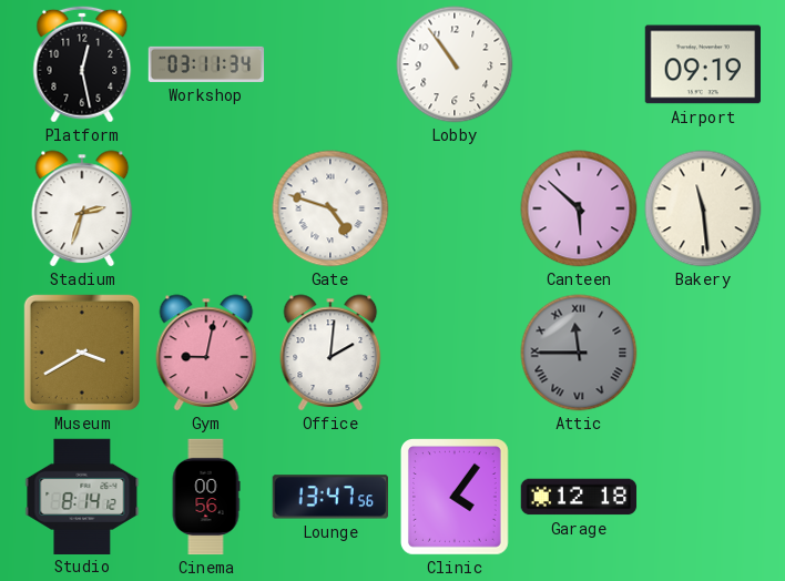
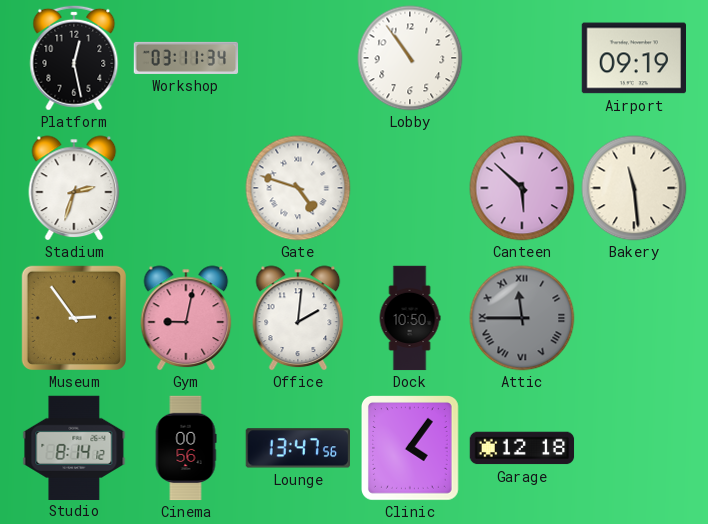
Museum: 3:40 -> 2:54 (74, 318)
Dock: none -> 10:50 (410, 318)
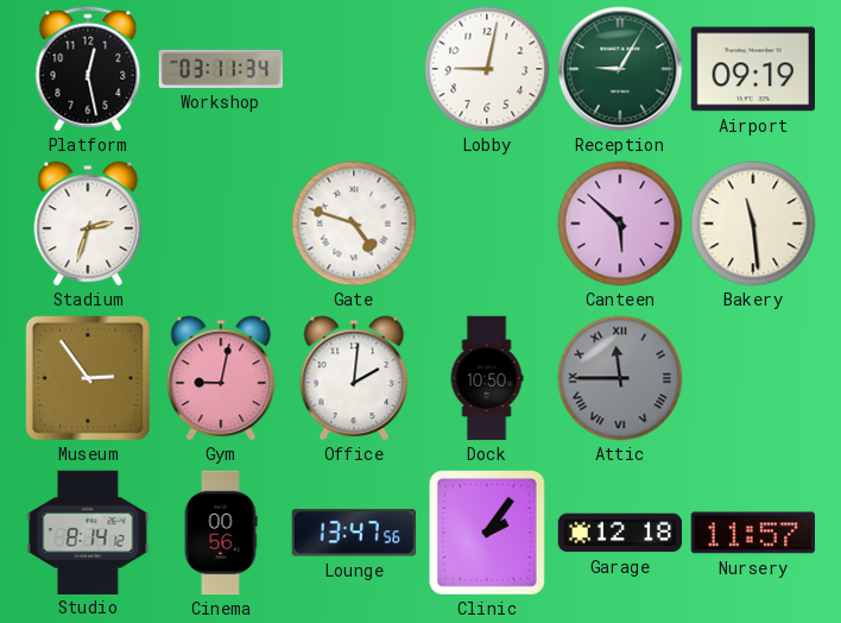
Lobby: 10:54 -> 9:02 (487, 69)
Reception: none -> 9:05 (620, 69)
Clinic: 4:06 -> 2:06 (488, 534)
Nursery: none -> 11:57 (752, 533)
